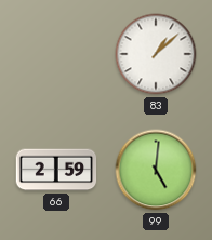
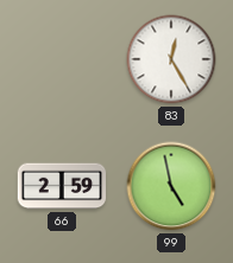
83: 1:08 -> 12:25 (171, 59)
99: 5:01 -> 4:58 (171, 186)
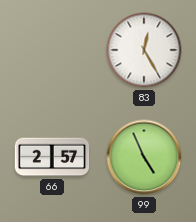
66: 2:59 -> 2:57 (52, 157)
99: 4:58 -> 4:56 (144, 157)
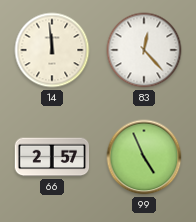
14: none -> 11:59 (52, 50)
83: 12:25 -> 12:23 (144, 50)
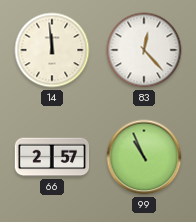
99: 4:56 -> 10:56 (144, 157)
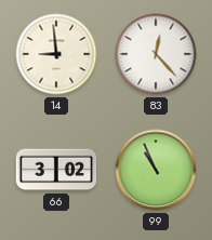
14: 11:59 -> 8:59 (56, 54)
66: 2:57 -> 3:02 (56, 170)
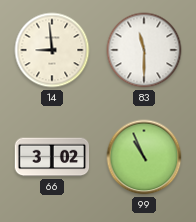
83: 12:23 -> 11:30 (144, 50)
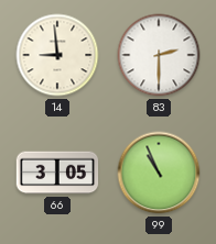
83: 11:30 -> 2:30 (159, 55)
66: 3:02 -> 3:05 (57, 173)
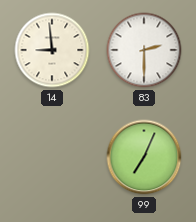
66: 3:05 -> none (57, 173)
99: 10:56 -> 7:04 (144, 157)
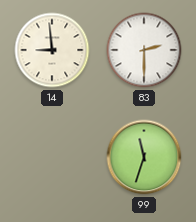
99: 7:04 -> 11:33 (144, 157)
